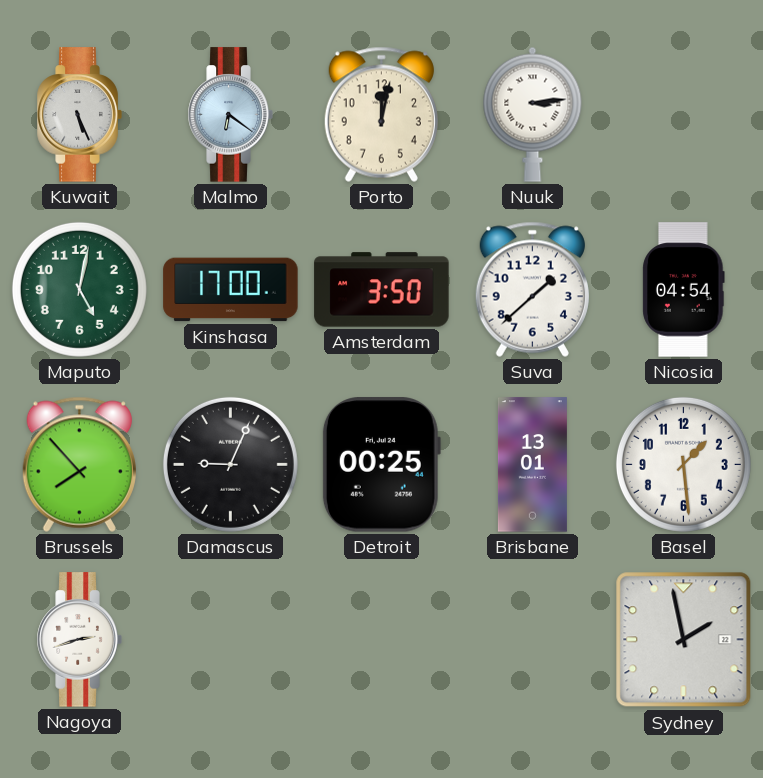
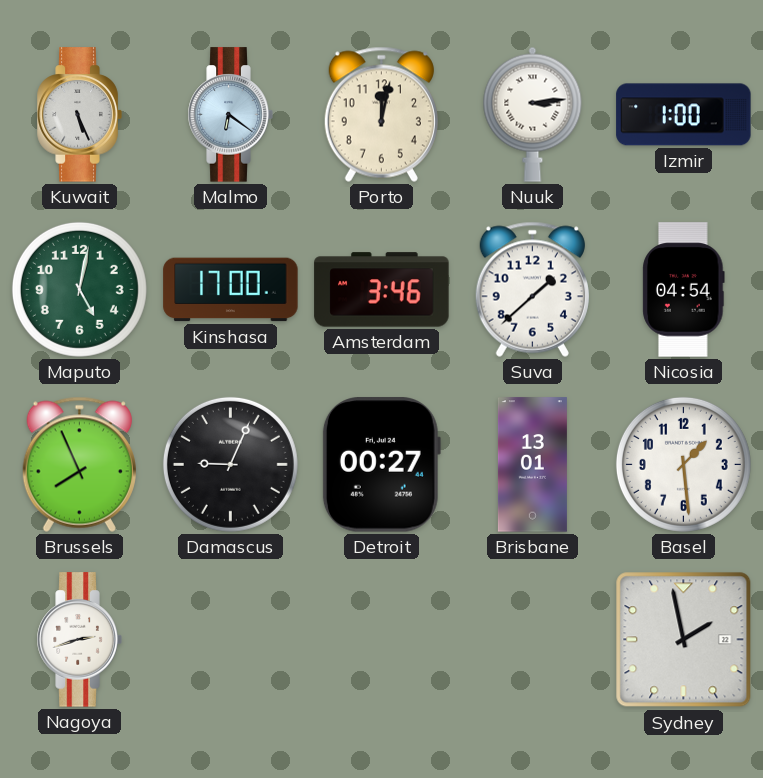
Izmir: none -> 1:00 (684, 115)
Amsterdam: 3:50 -> 3:46 (382, 290)
Brussels: 7:53 -> 7:56 (79, 464)
Detroit: 00:25 -> 00:27 (381, 465)
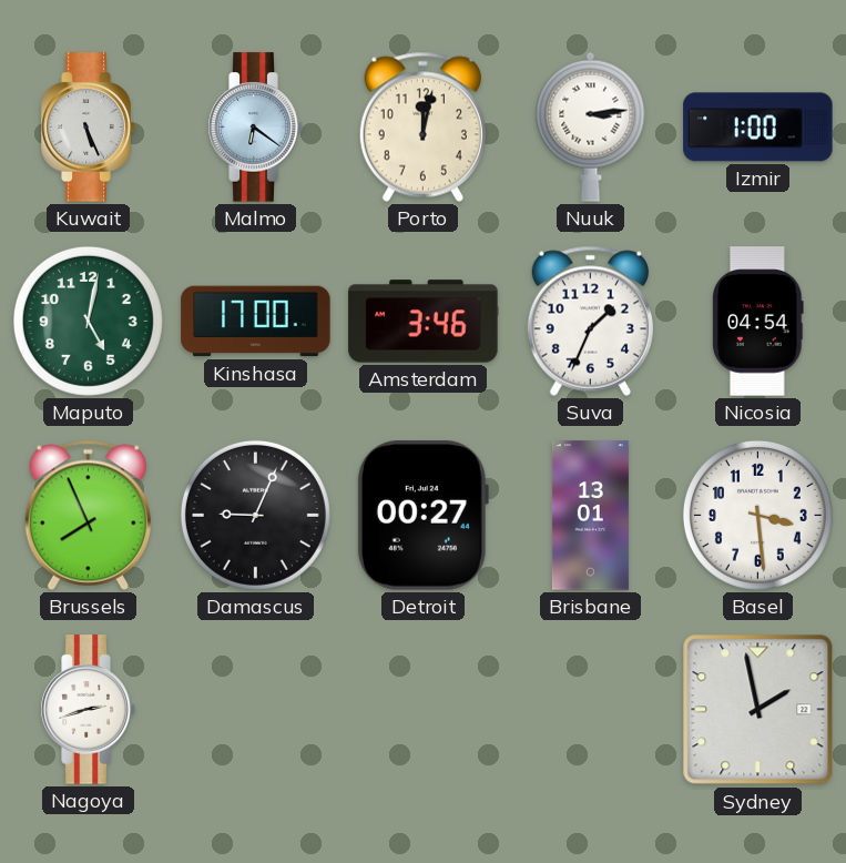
Suva: 1:38 -> 1:34 (590, 321)
Basel: 1:29 -> 3:29 (757, 515)
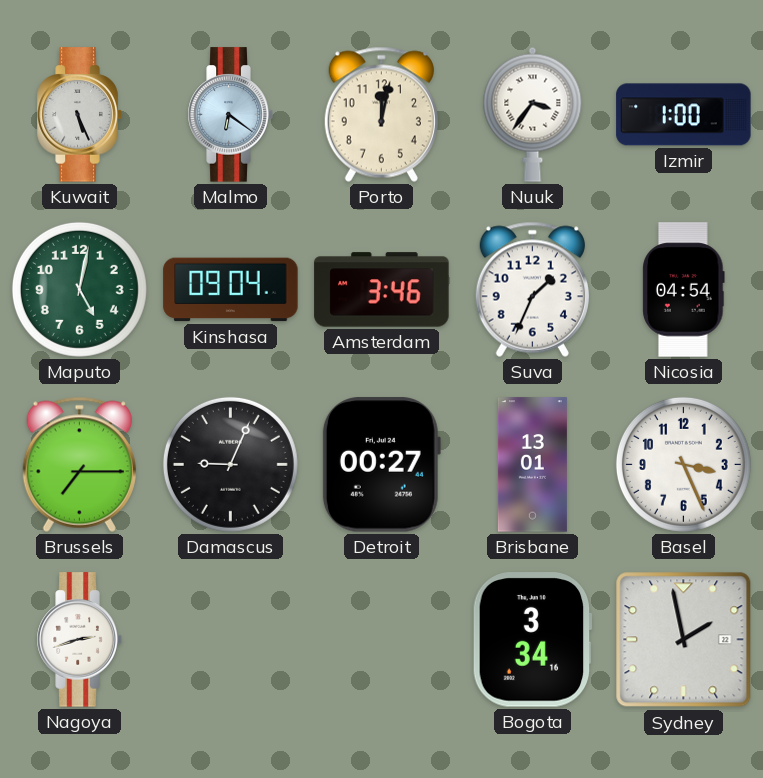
Nuuk: 3:14 -> 3:36 (533, 114)
Kinshasa: 17:00 -> 09:04 (231, 290)
Brussels: 7:56 -> 7:15 (79, 464)
Basel: 3:29 -> 3:26 (683, 464)
Bogota: none -> 3:34 (532, 640)
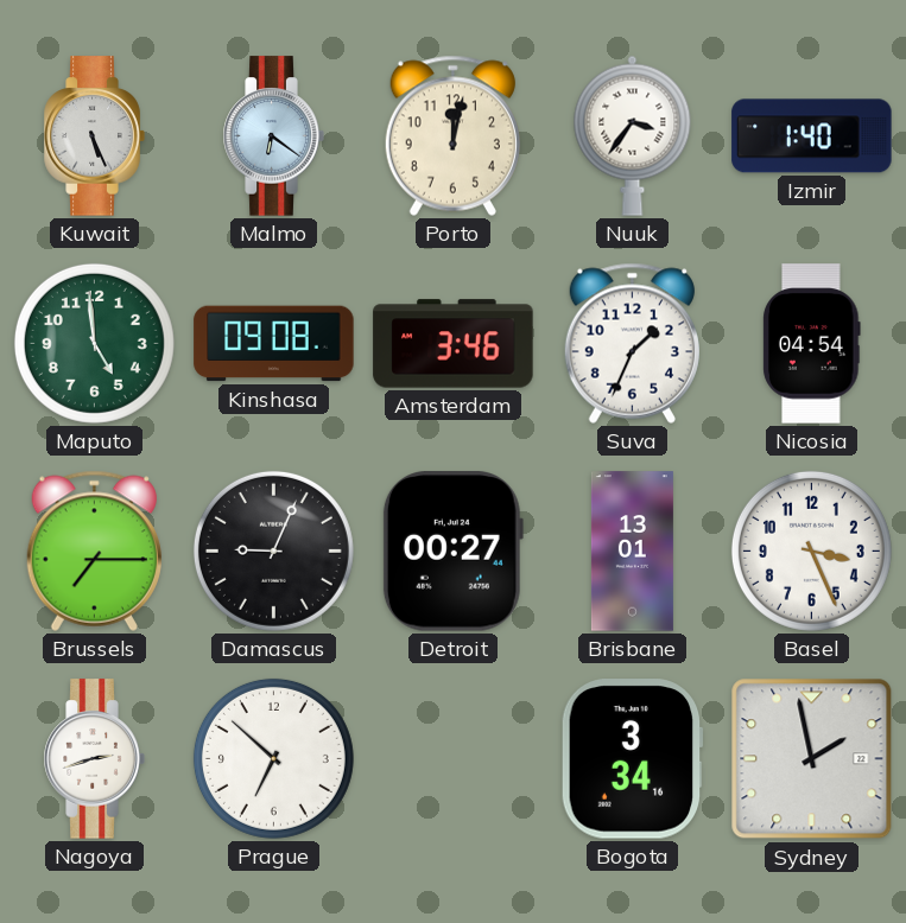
Izmir: 1:00 -> 1:40 (812, 136)
Maputo: 5:02 -> 4:59 (94, 343)
Kinshasa: 09:04 -> 09:08 (274, 344)
Prague: none -> 6:52 (273, 758)
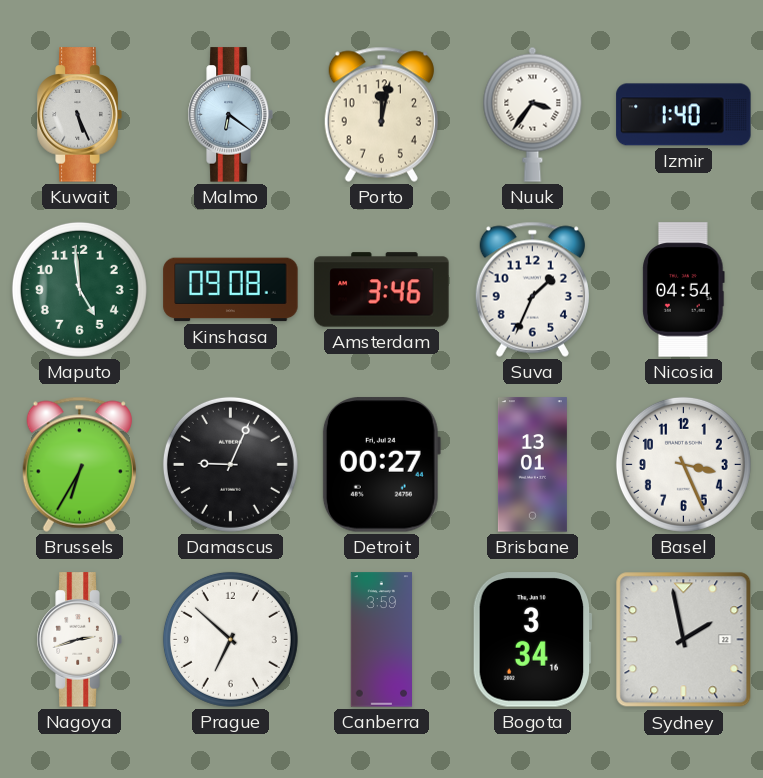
Brussels: 7:15 -> 6:35 (79, 464)
Canberra: none -> 3:59 (382, 640)
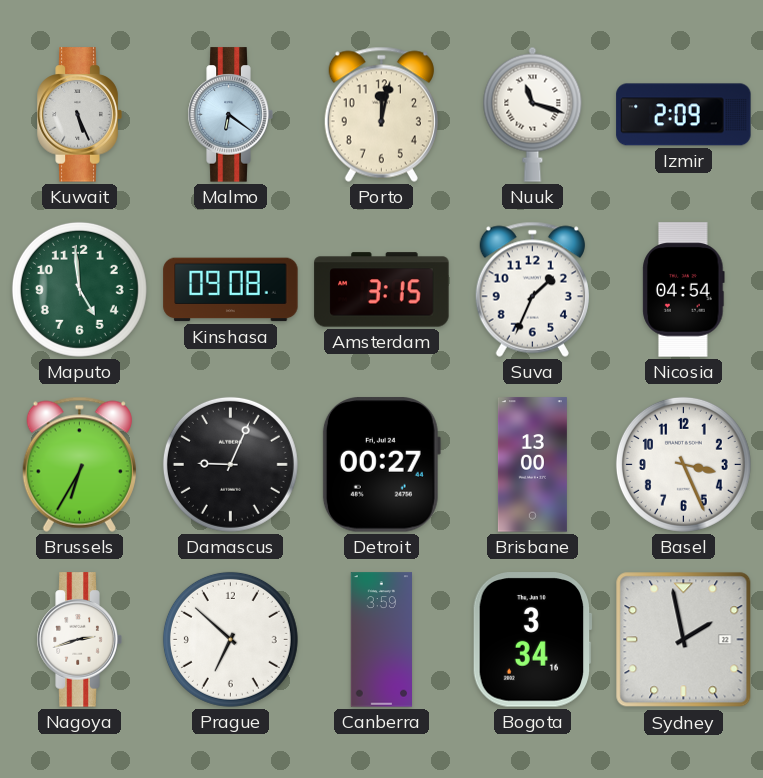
Nuuk: 3:36 -> 11:18 (533, 114)
Izmir: 1:40 -> 2:09 (684, 115)
Amsterdam: 3:46 -> 3:15 (382, 290)
Brisbane: 13:01 -> 13:00 (532, 465)
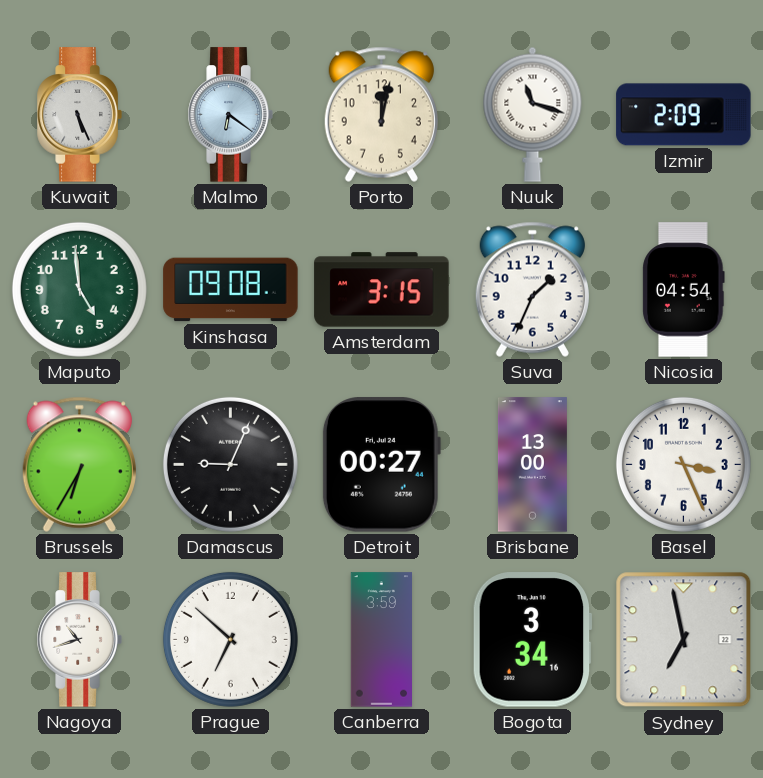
Nagoya: 2:42 -> 10:42 (79, 640)
Sydney: 1:58 -> 6:58 (684, 640)
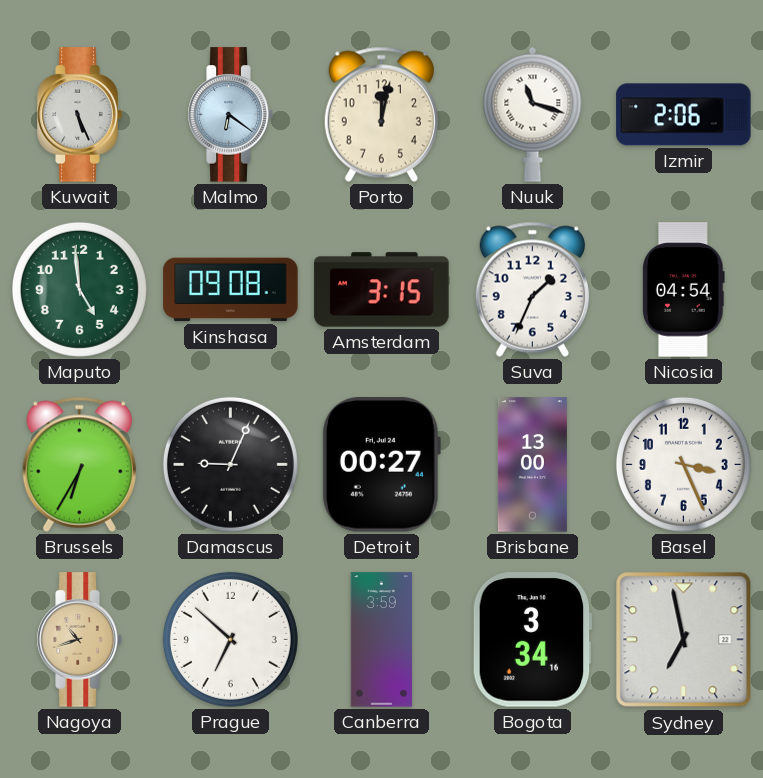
Izmir: 2:09 -> 2:06 (684, 115)
Nagoya dial: white -> champagne (79, 640)
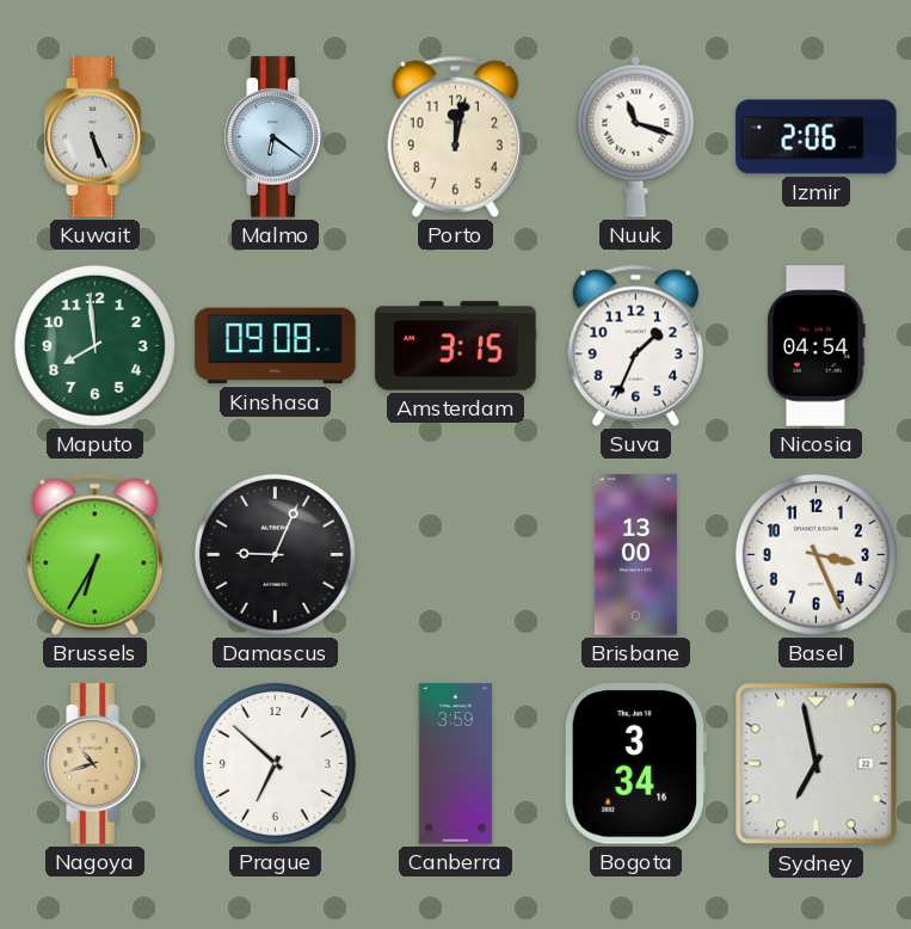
Maputo: 4:59 -> 7:59 (94, 345)
Detroit: 00:27 -> none (381, 465)
